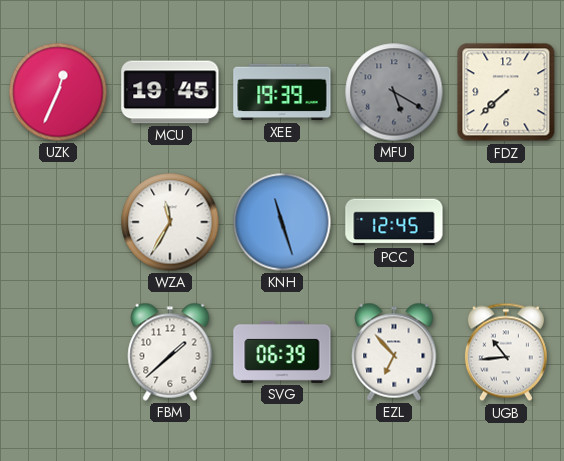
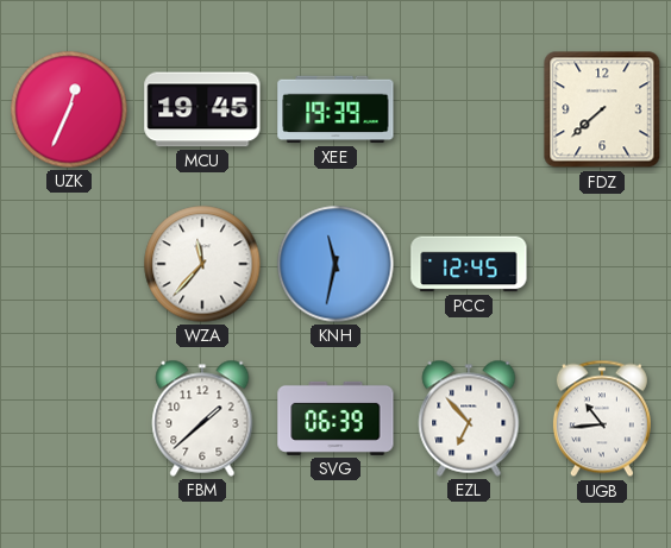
MFU: 5:20 -> none (394, 92)
WZA: 11:35 -> 11:37 (202, 264)
KNH: 11:27 -> 11:32 (335, 264)
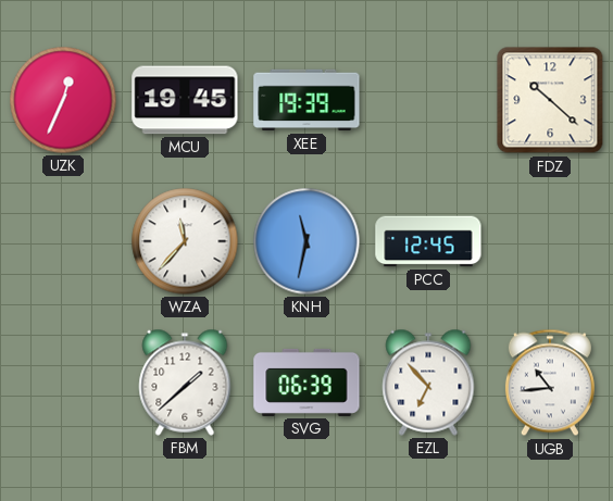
FDZ: 7:38 -> 10:22 (550, 100)
